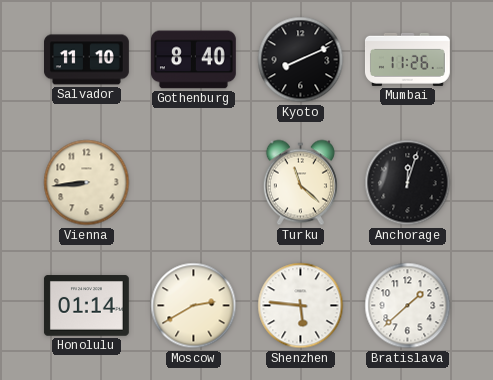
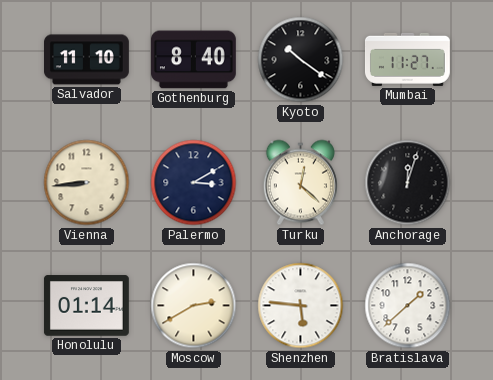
Kyoto: 8:11 -> 10:21 (301, 60)
Mumbai: 11:26 -> 11:27 (407, 59)
Palermo: none -> 3:10 (194, 183)
Turku: 11:22 -> 12:22 (300, 183)
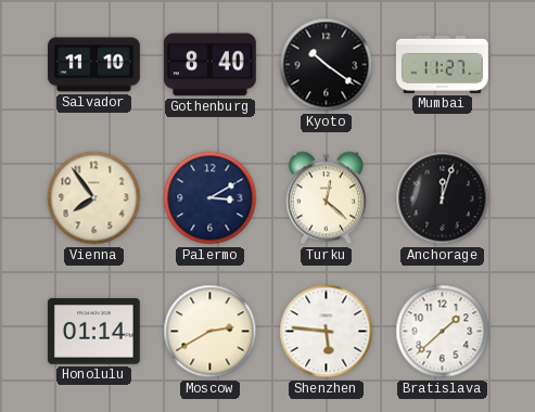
Vienna: 8:44 -> 7:54 (94, 198)
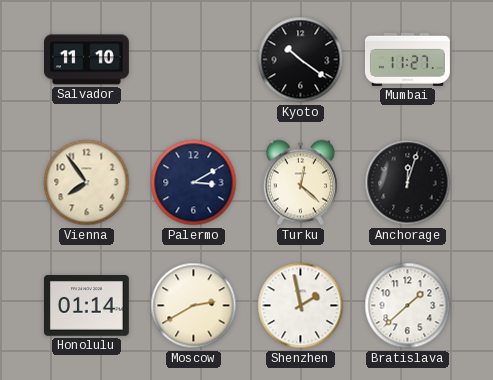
Gothenburg: 8:40 -> none (209, 65)
Shenzhen: 5:46 -> 1:58 (301, 306)
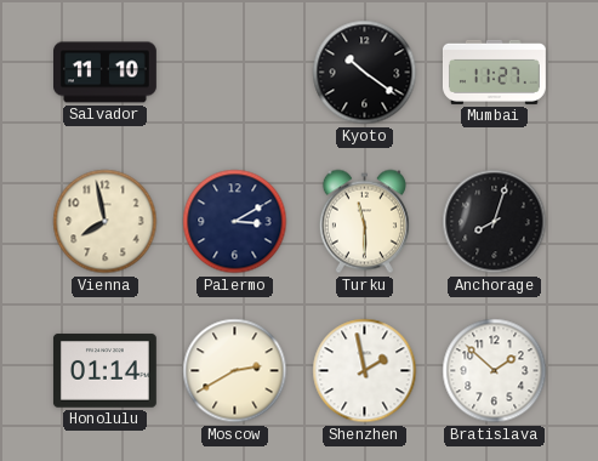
Vienna: 7:54 -> 7:58 (106, 222)
Turku: 12:22 -> 11:30 (364, 222)
Anchorage: 12:03 -> 8:03 (495, 222)
Bratislava: 1:38 -> 1:52 (495, 371)
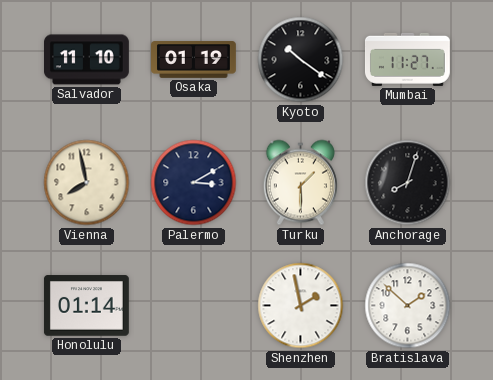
Osaka: none -> 01:19 (194, 60)
Turku: 11:30 -> 1:30 (300, 183)
Moscow: 2:40 -> none (235, 371)
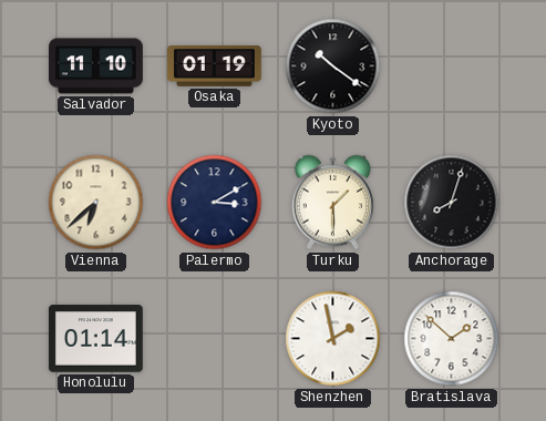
Mumbai: 11:27 -> none (407, 59)
Vienna: 7:58 -> 6:38 (96, 203)
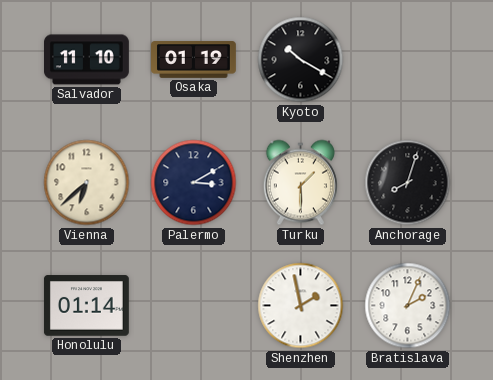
Kyoto: 10:21 -> 10:20 (301, 60)
Bratislava: 1:52 -> 2:04 (408, 306)
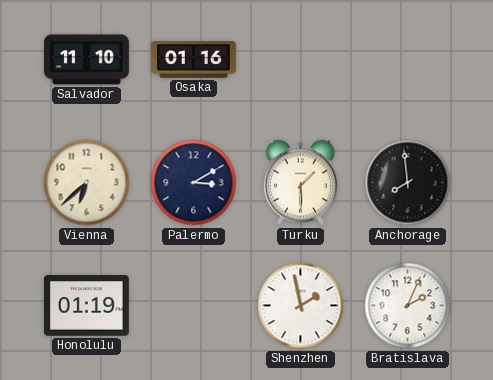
Osaka: 01:19 -> 01:16 (194, 60)
Kyoto: 10:20 -> none (301, 60)
Anchorage: 8:03 -> 7:59 (408, 183)
Honolulu: 01:14 -> 01:19 (86, 306)
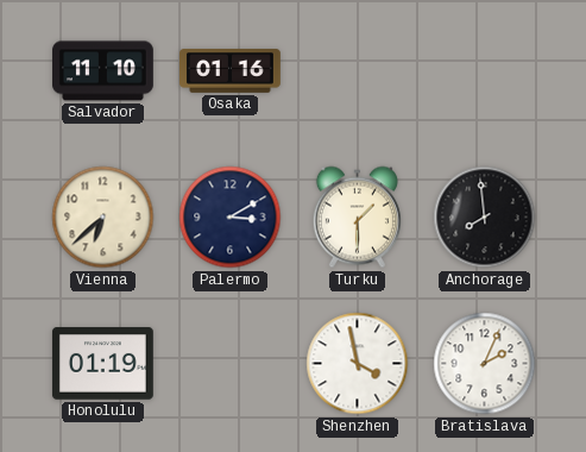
Shenzhen: 1:58 -> 3:58 (358, 364)
